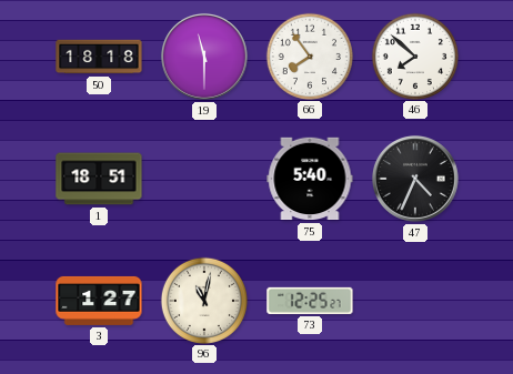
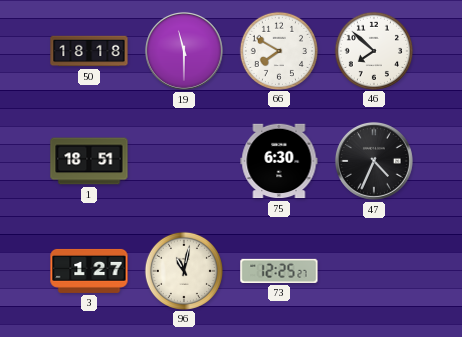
66: 7:54 -> 7:50 (278, 50)
75: 5:40 -> 6:30 (279, 161)
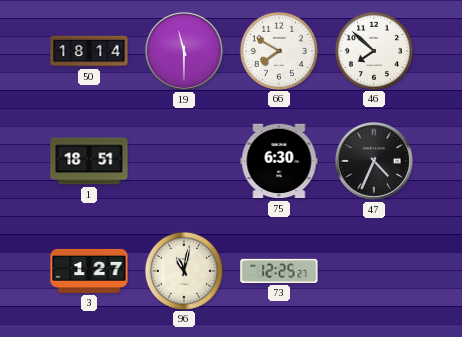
50: 18:18 -> 18:14 (89, 51)
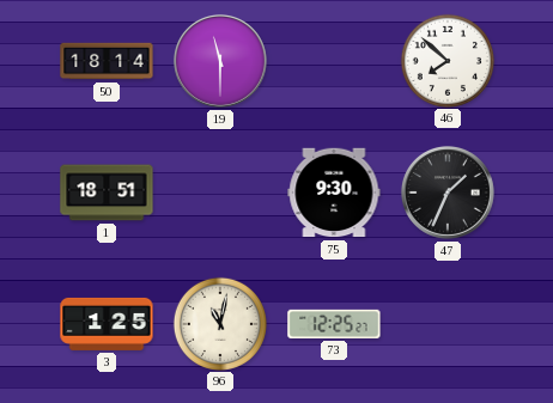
66: 7:50 -> none (278, 50)
75: 6:30 -> 9:30 (334, 193)
47: 4:34 -> 1:34 (448, 193)
3: 1:27 -> 1:25 (107, 324)
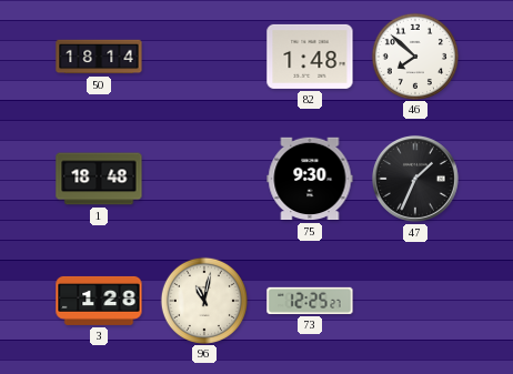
19: 11:30 -> none (220, 61)
82: none -> 1:48 (310, 57)
1: 18:51 -> 18:48 (99, 179)
3: 1:25 -> 1:28 (99, 301)
